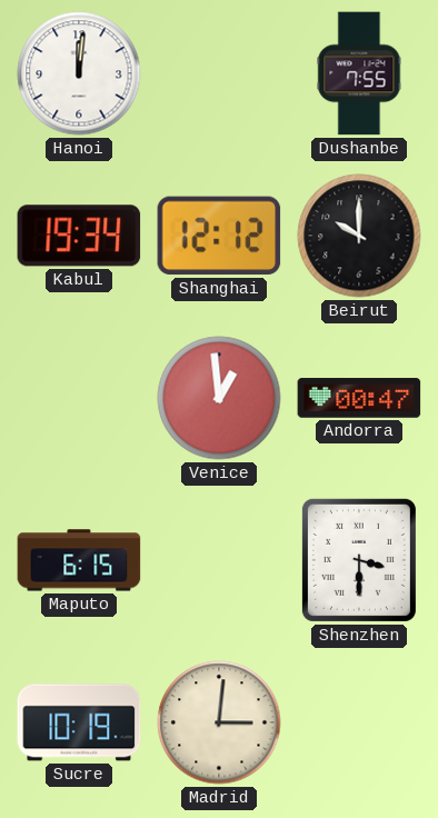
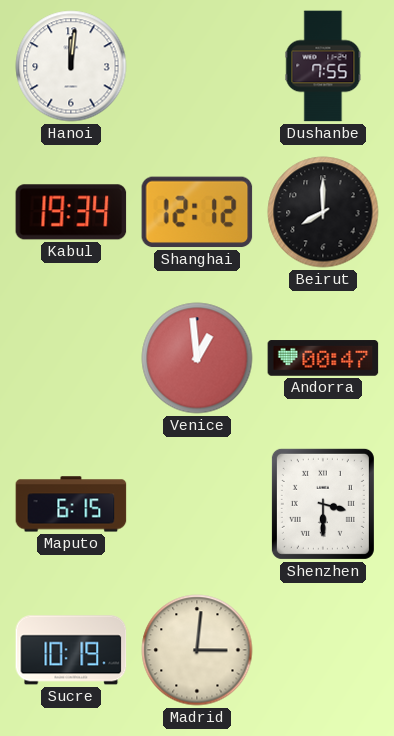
Beirut: 10:00 -> 8:00 (323, 212)
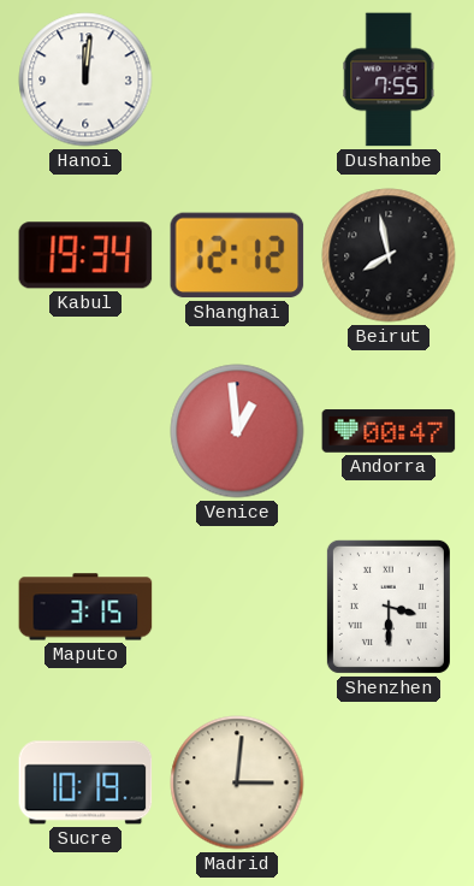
Beirut: 8:00 -> 7:58 (389, 255)
Maputo: 6:15 -> 3:15 (85, 607)
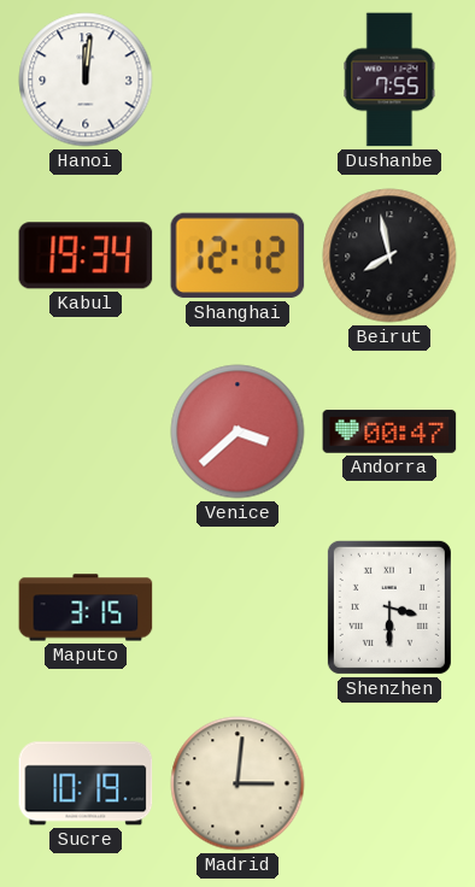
Venice: 12:59 -> 3:38 (237, 431)
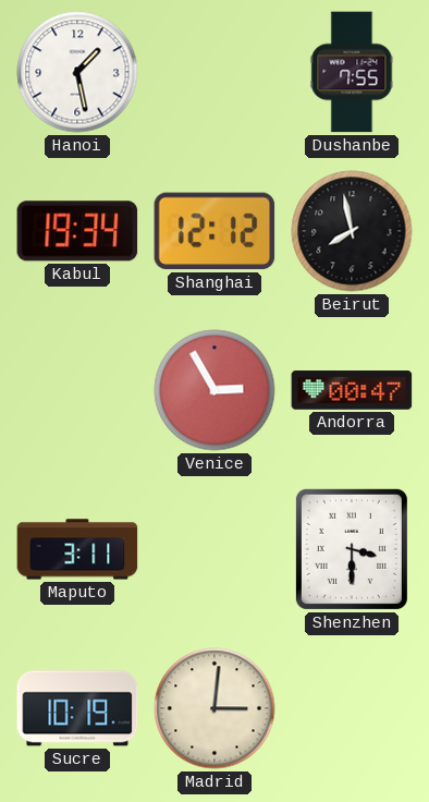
Hanoi: 12:01 -> 1:28 (77, 72)
Venice: 3:38 -> 2:55 (214, 390)
Maputo: 3:15 -> 3:11 (77, 549)
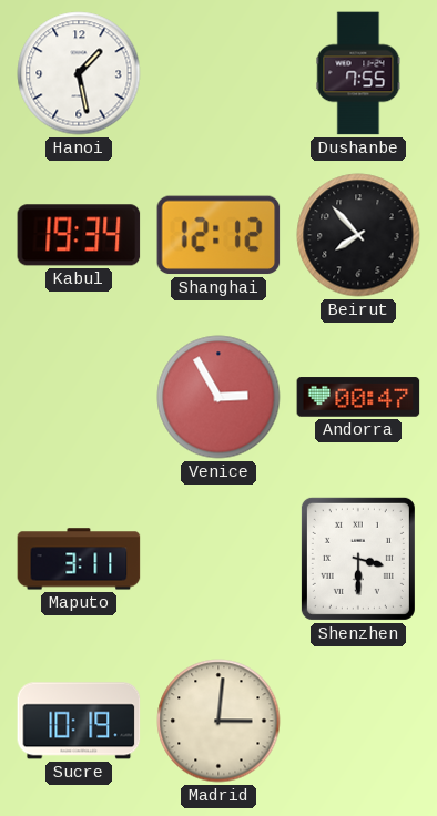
Beirut: 7:58 -> 7:53 (358, 235)
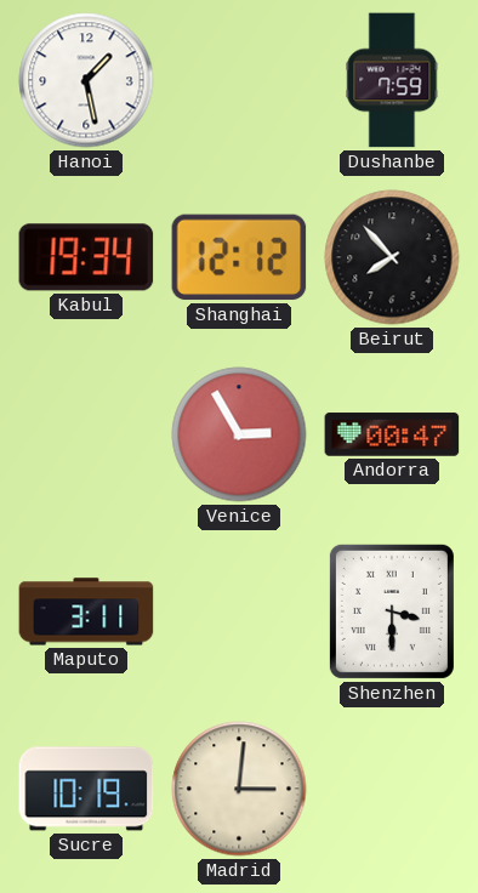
Dushanbe: 7:55 -> 7:59 (392, 80)
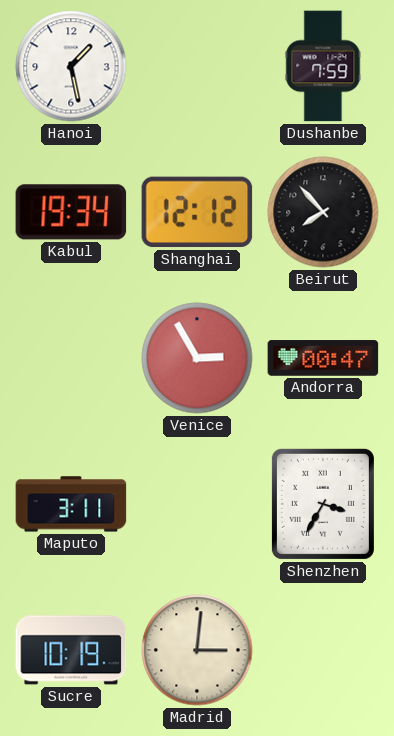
Shenzhen: 3:30 -> 3:35 (323, 504)
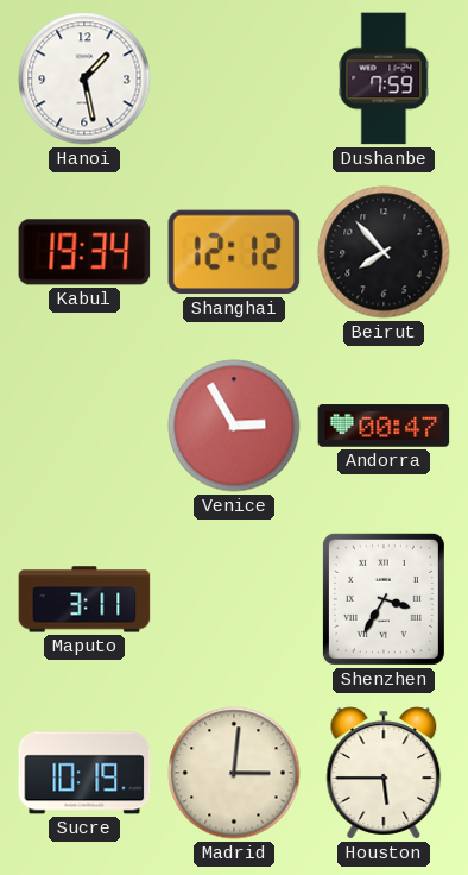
Houston: none -> 5:45 (384, 773)
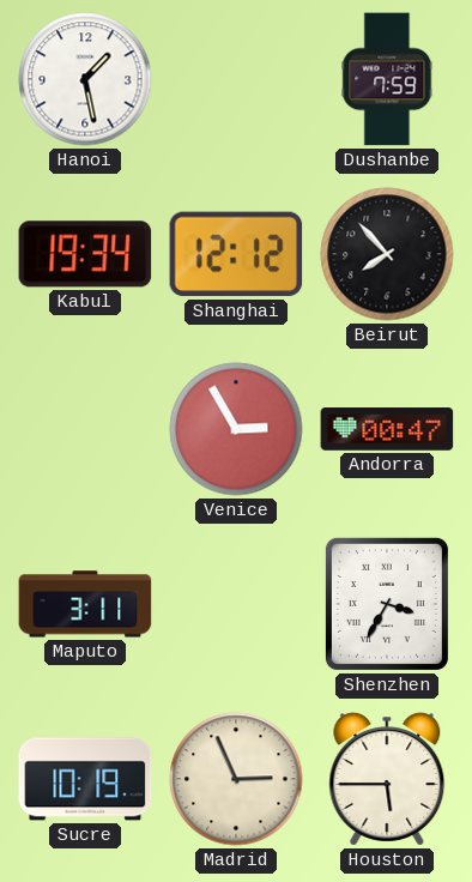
Madrid: 3:01 -> 2:56 (236, 779)
